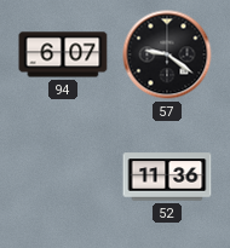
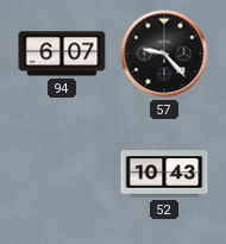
57: 9:21 -> 9:23 (164, 54)
52: 11:36 -> 10:43 (164, 174)
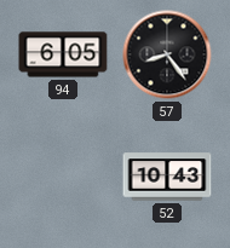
94: 6:07 -> 6:05 (63, 54)
57: 9:23 -> 8:24 (167, 54)
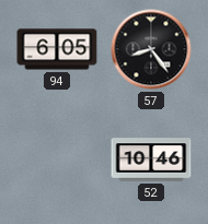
52: 10:43 -> 10:46 (151, 160)
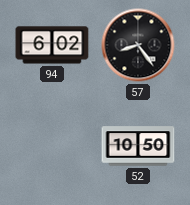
94: 6:05 -> 6:02 (52, 45)
52: 10:46 -> 10:50 (138, 146)
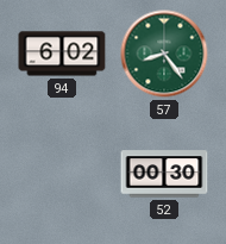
57 dial: black -> green (164, 54)
52: 10:50 -> 00:30 (164, 174)
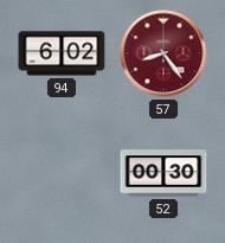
57 dial: green -> burgundy (163, 53)
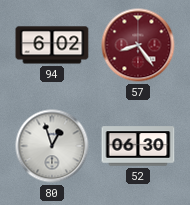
80: none -> 12:57 (52, 146)
52: 00:30 -> 06:30 (138, 146)
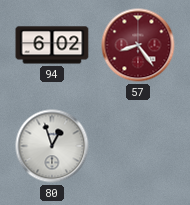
52: 06:30 -> none (138, 146)
